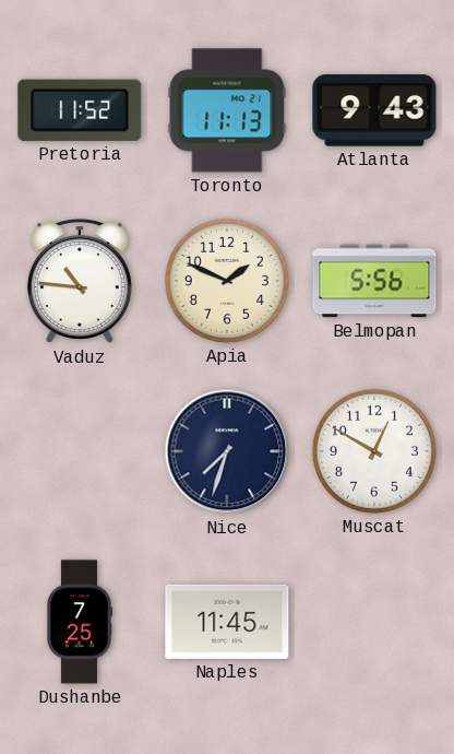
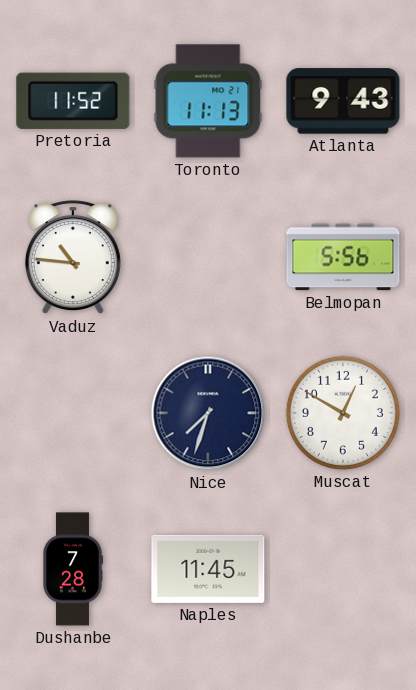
Apia: 1:49 -> none (227, 281)
Dushanbe: 7:25 -> 7:28 (73, 569)
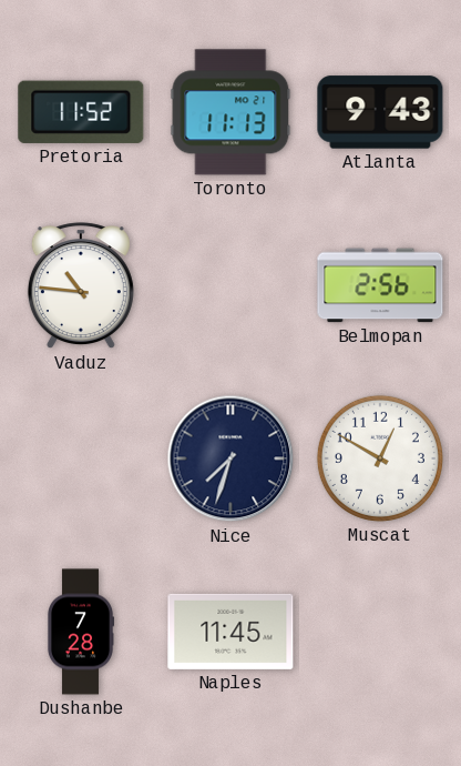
Belmopan: 5:56 -> 2:56 (380, 285)
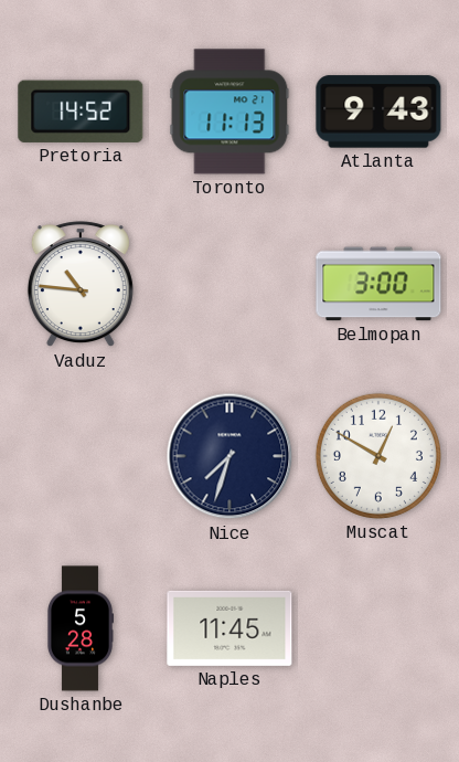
Pretoria: 11:52 -> 14:52 (81, 112)
Belmopan: 2:56 -> 3:00 (378, 284)
Dushanbe: 7:28 -> 5:28 (81, 628)
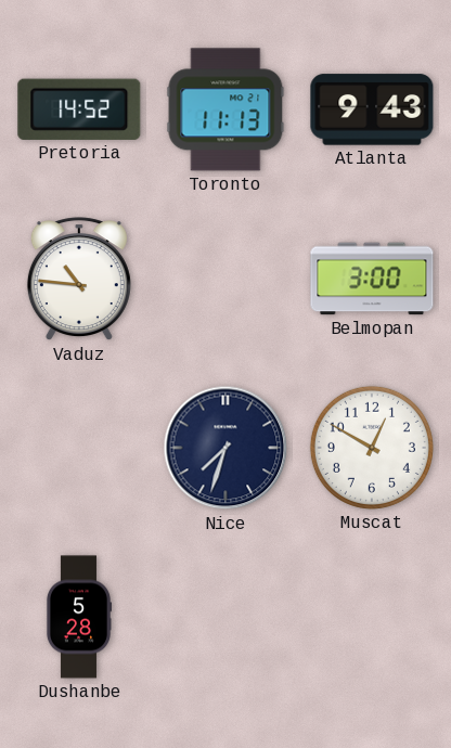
Naples: 11:45 -> none (229, 628)
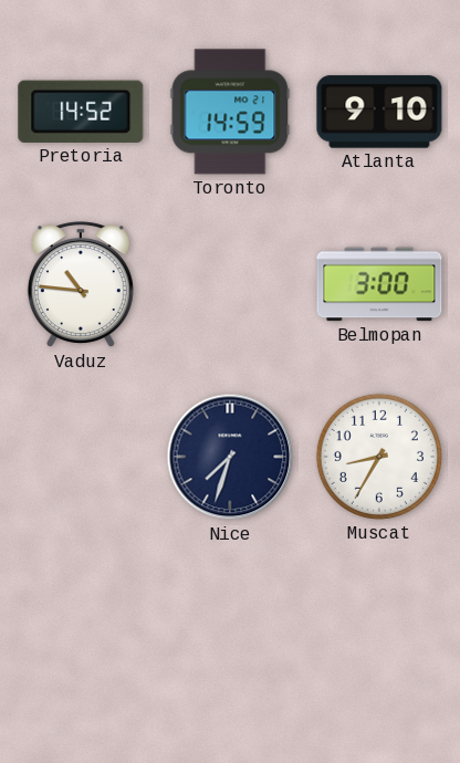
Toronto: 11:13 -> 14:59 (230, 112)
Atlanta: 9:43 -> 9:10 (379, 112)
Muscat: 12:50 -> 8:35 (379, 457)
Dushanbe: 5:28 -> none (79, 617)
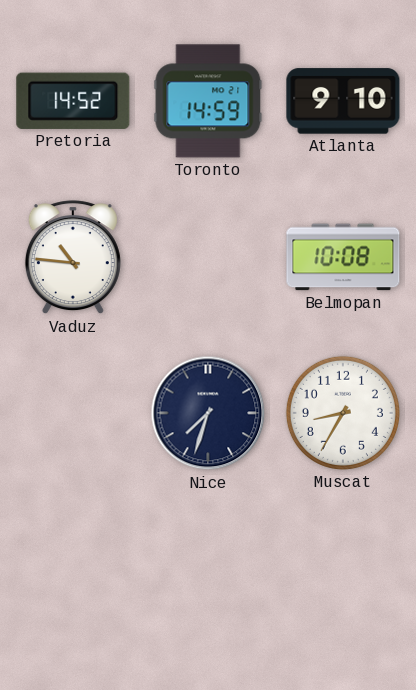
Belmopan: 3:00 -> 10:08 (343, 257)
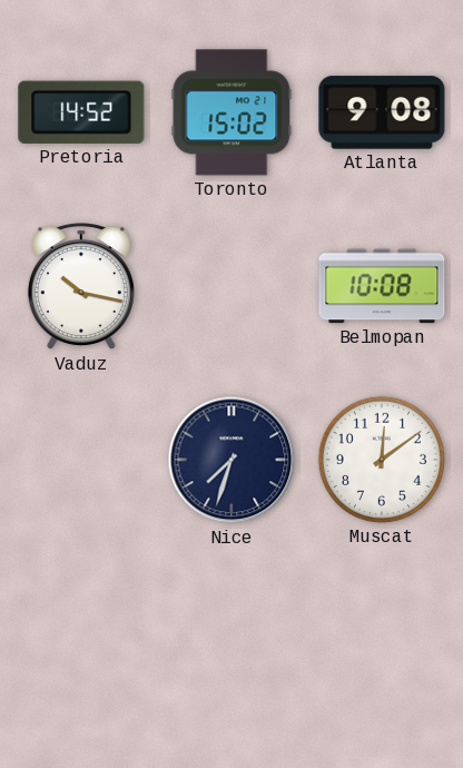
Toronto: 14:59 -> 15:02 (231, 112)
Atlanta: 9:10 -> 9:08 (382, 112)
Vaduz: 10:46 -> 10:17 (81, 287)
Muscat: 8:35 -> 12:09 (382, 460)
